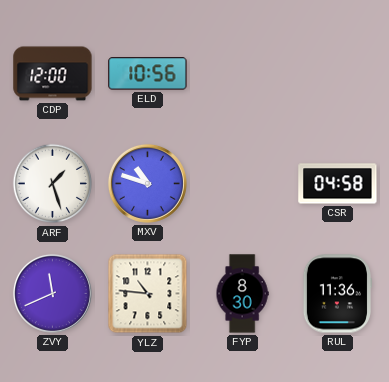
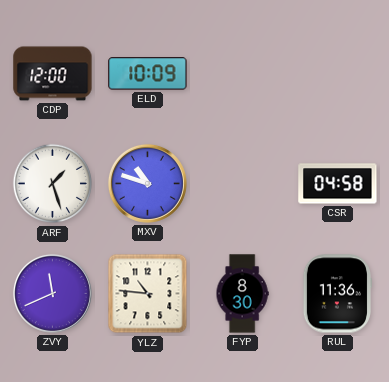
ELD: 10:56 -> 10:09 (148, 74)
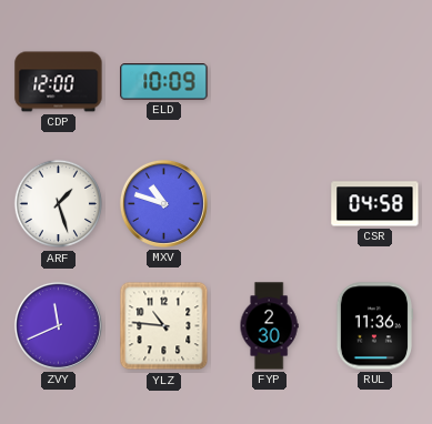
FYP: 8:30 -> 2:30 (269, 326)
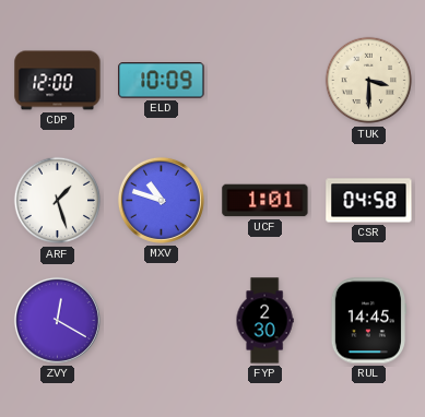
TUK: none -> 3:30 (369, 81)
UCF: none -> 1:01 (265, 201)
ZVY: 11:41 -> 12:20 (57, 320)
YLZ: 10:46 -> none (164, 326)
RUL: 11:36 -> 14:45 (368, 321)
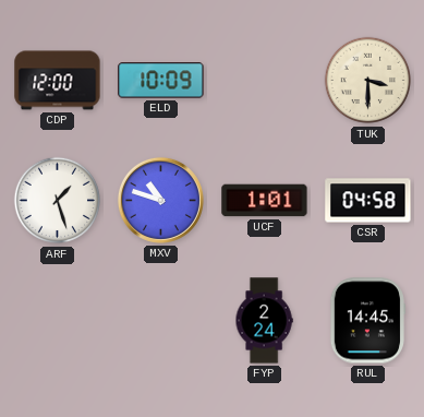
ZVY: 12:20 -> none (57, 320)
FYP: 2:30 -> 2:24 (264, 321)
